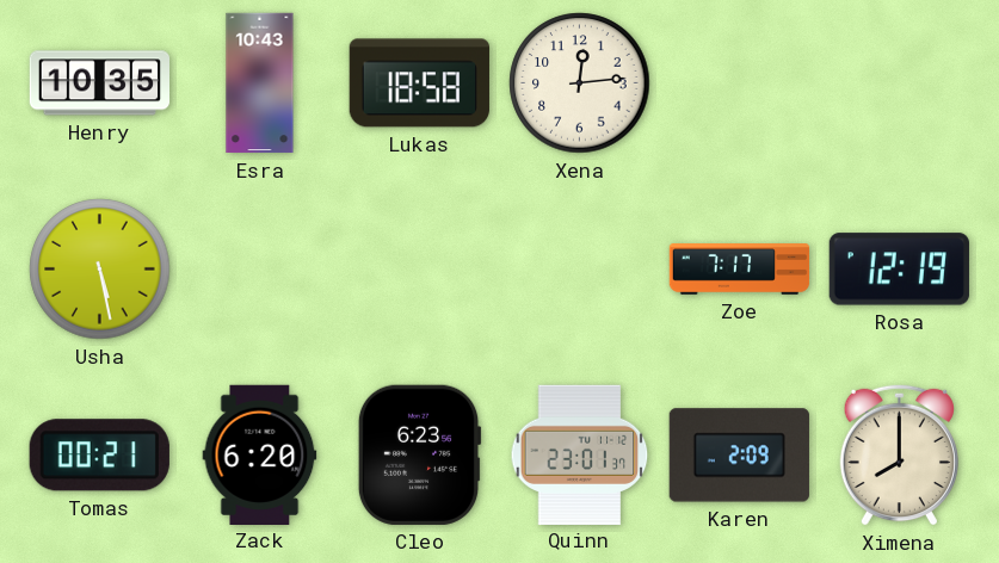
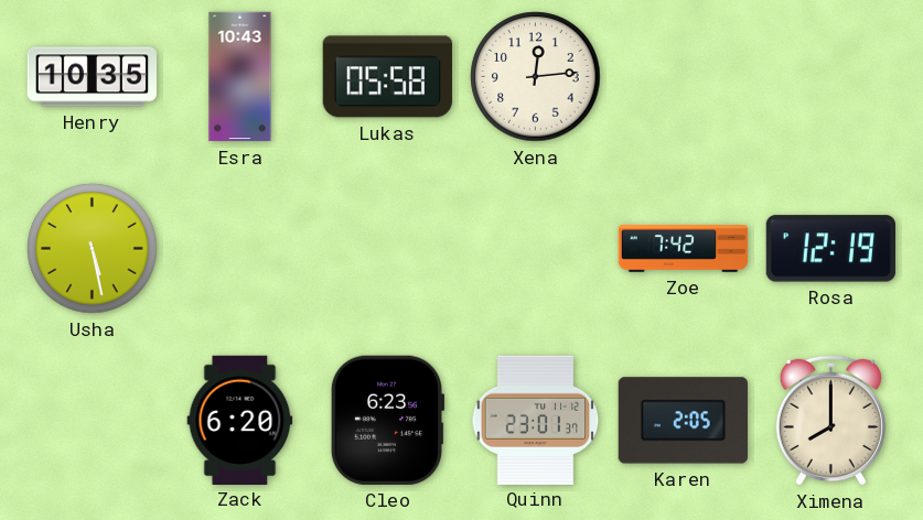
Lukas: 18:58 -> 05:58 (387, 77)
Zoe: 7:17 -> 7:42 (684, 249)
Tomas: 00:21 -> none (99, 456)
Karen: 2:09 -> 2:05 (683, 421)
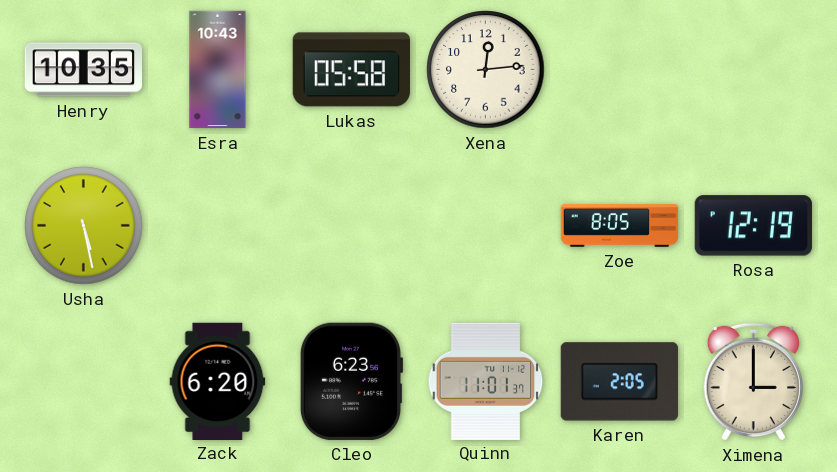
Zoe: 7:42 -> 8:05 (620, 226)
Quinn: 23:01 -> 11:01 (486, 381)
Ximena: 8:00 -> 3:00 (753, 381)
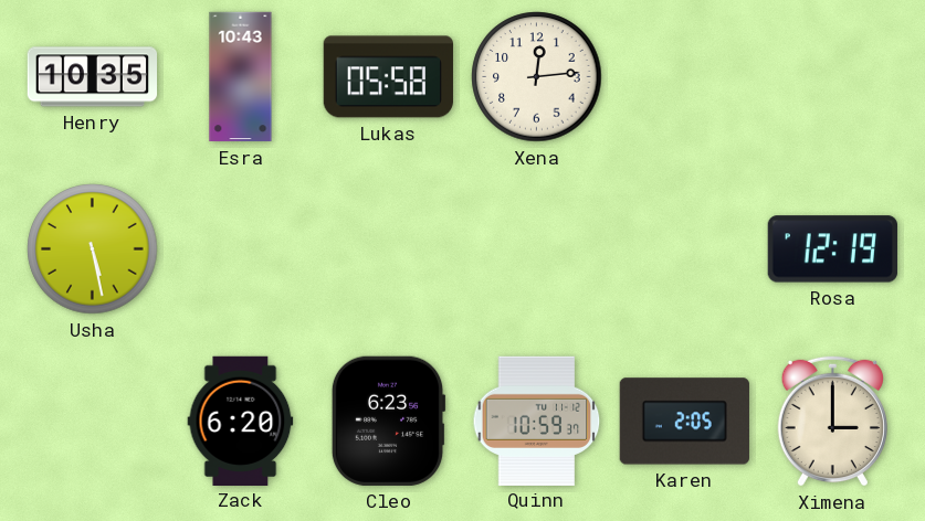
Zoe: 8:05 -> none (620, 226)
Quinn: 11:01 -> 10:59 (537, 421)
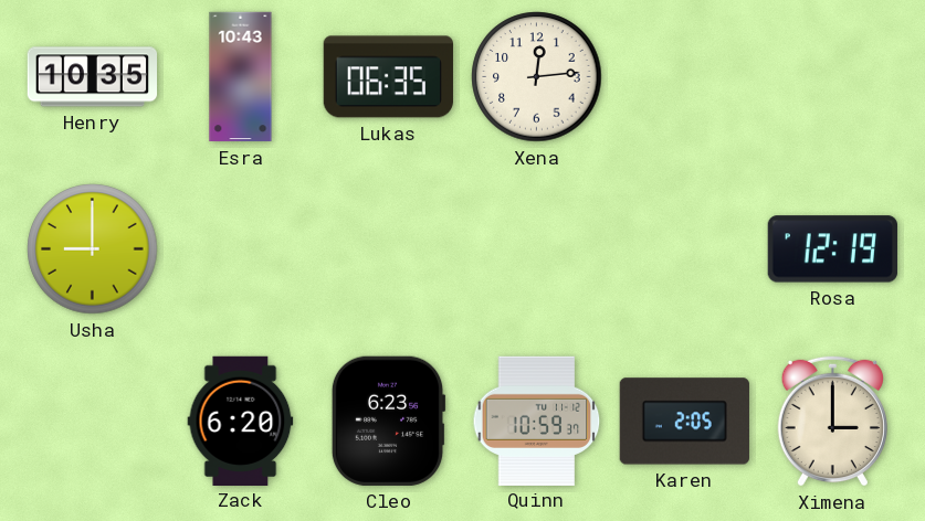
Lukas: 05:58 -> 06:35 (388, 77)
Usha: 5:28 -> 9:00 (93, 249)
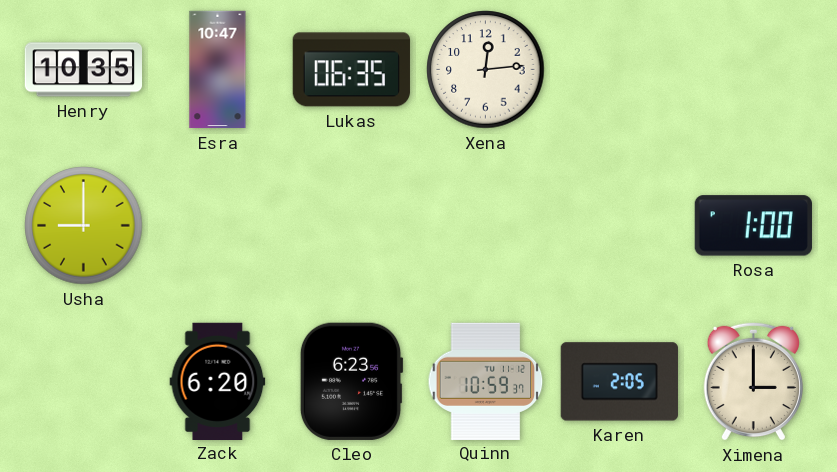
Esra: 10:43 -> 10:47 (218, 70)
Rosa: 12:19 -> 1:00 (753, 226)
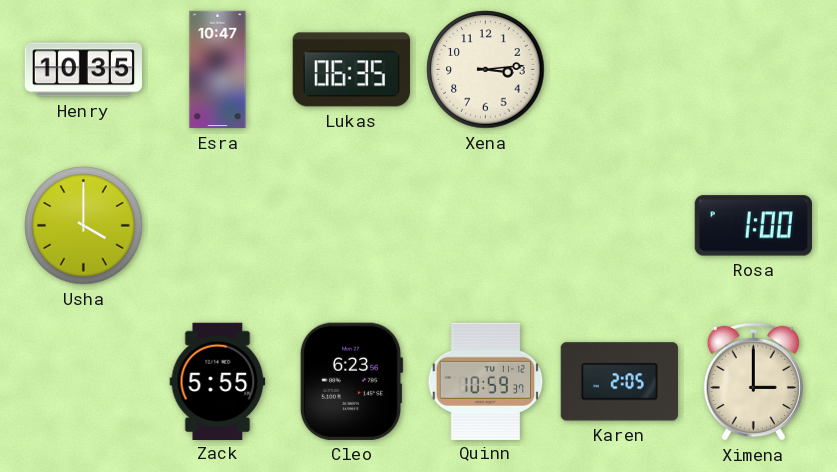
Xena: 12:14 -> 3:14 (486, 70)
Usha: 9:00 -> 4:00 (84, 226)
Zack: 6:20 -> 5:55 (218, 381)
